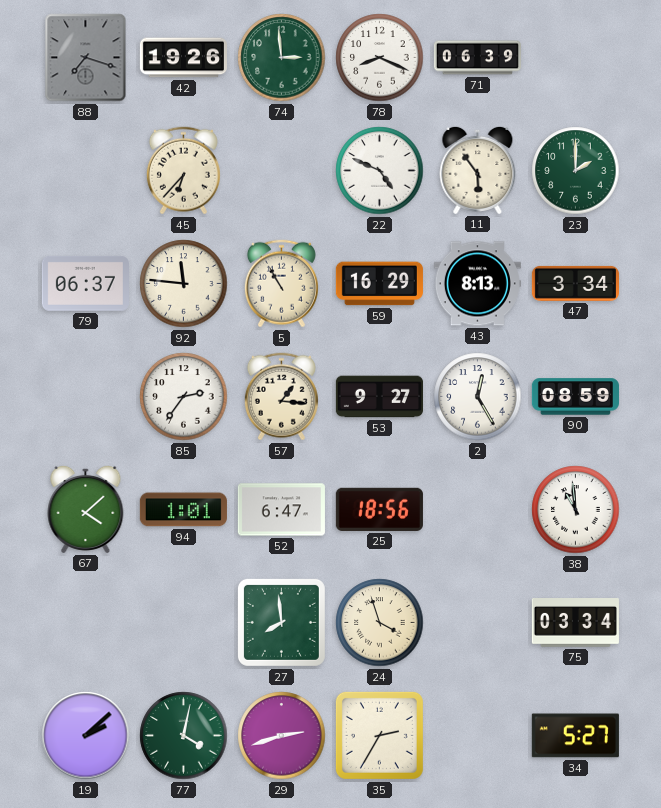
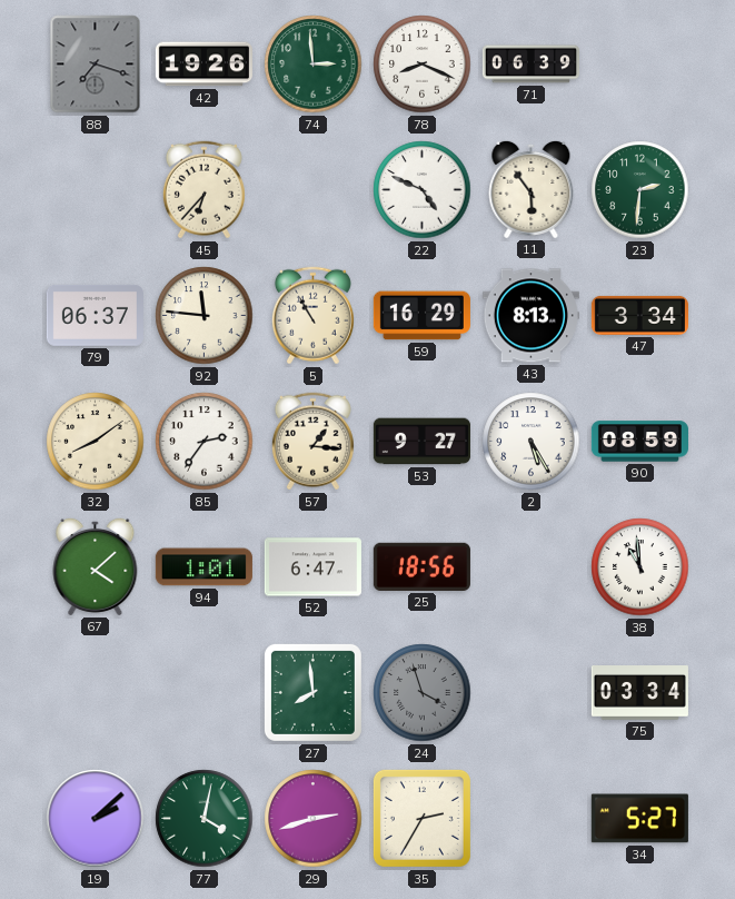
23: 2:00 -> 2:31 (640, 190)
32: none -> 8:09 (96, 442)
2: 12:25 -> 5:25 (532, 442)
24 dial: cream -> grey (423, 693)
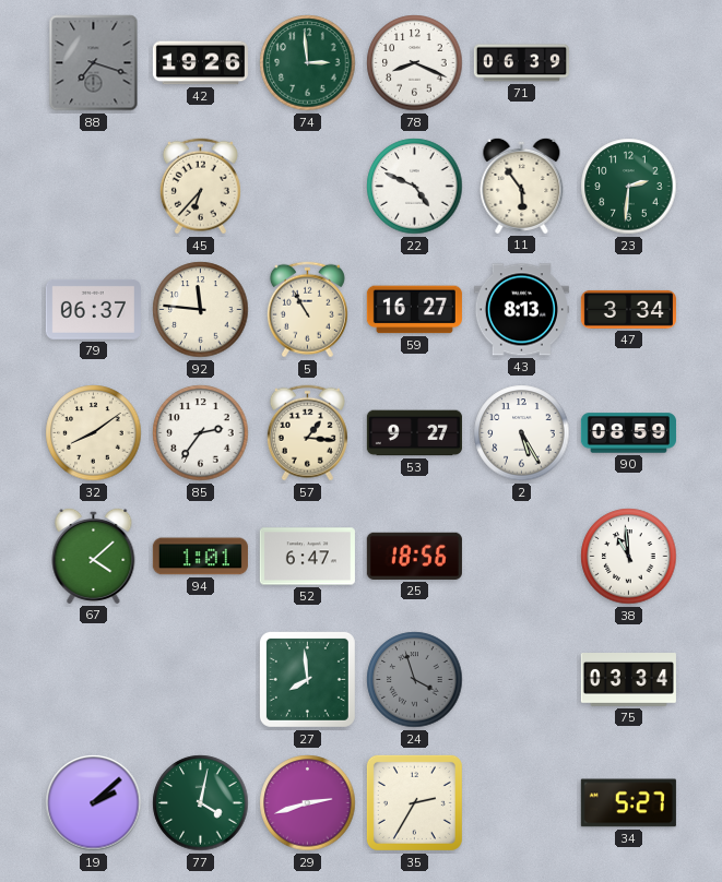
59: 16:29 -> 16:27 (414, 310)
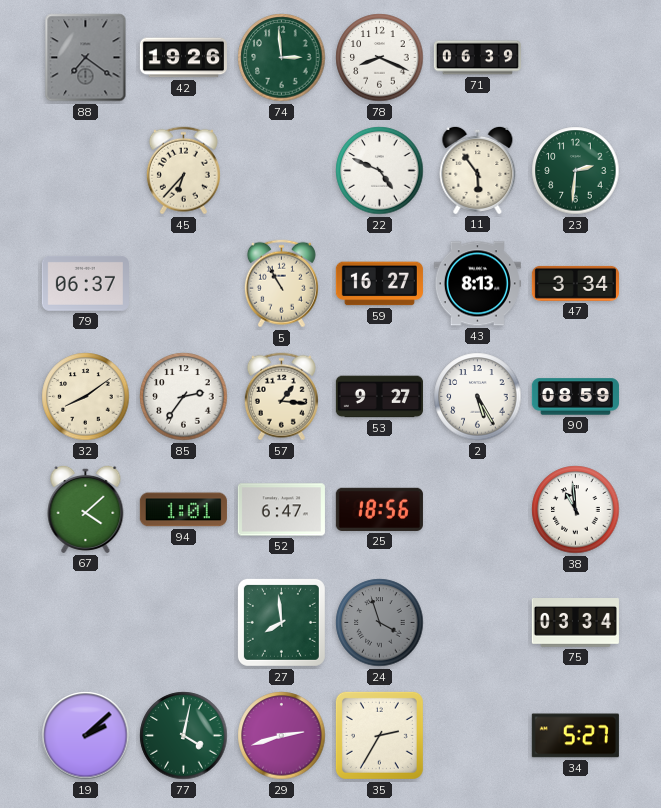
88: 7:18 -> 7:21 (86, 58)
92: 11:46 -> none (201, 310)
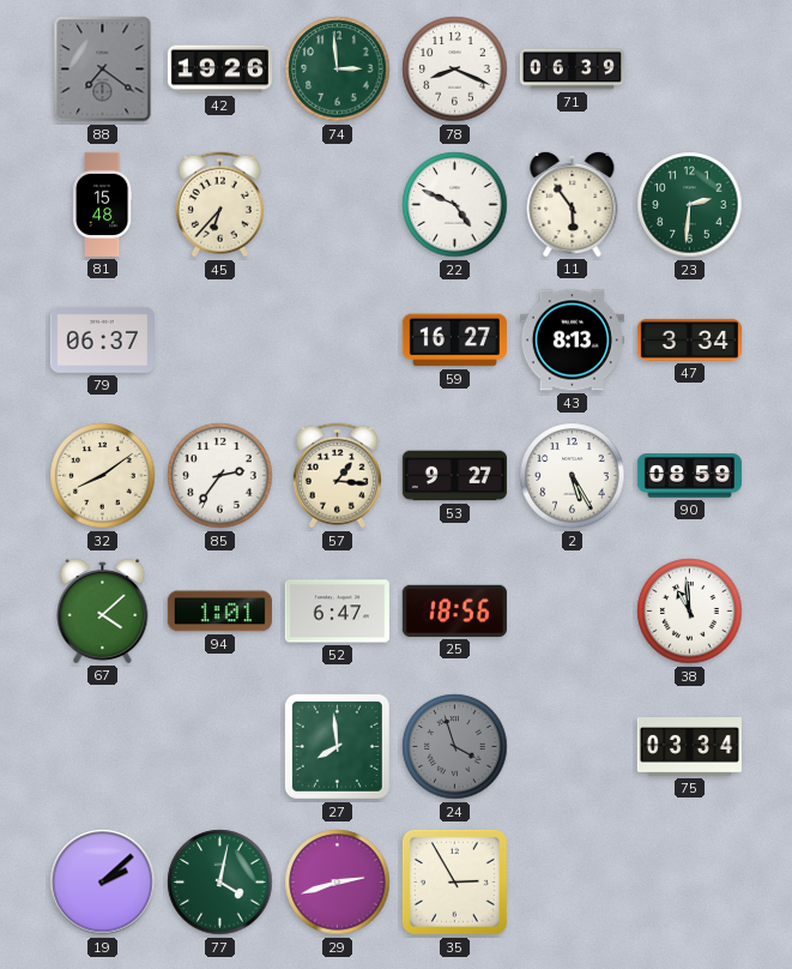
81: none -> 15:48 (102, 204)
5: 10:55 -> none (281, 284)
35: 2:35 -> 2:55 (454, 881)
34: 5:27 -> none (575, 736)
